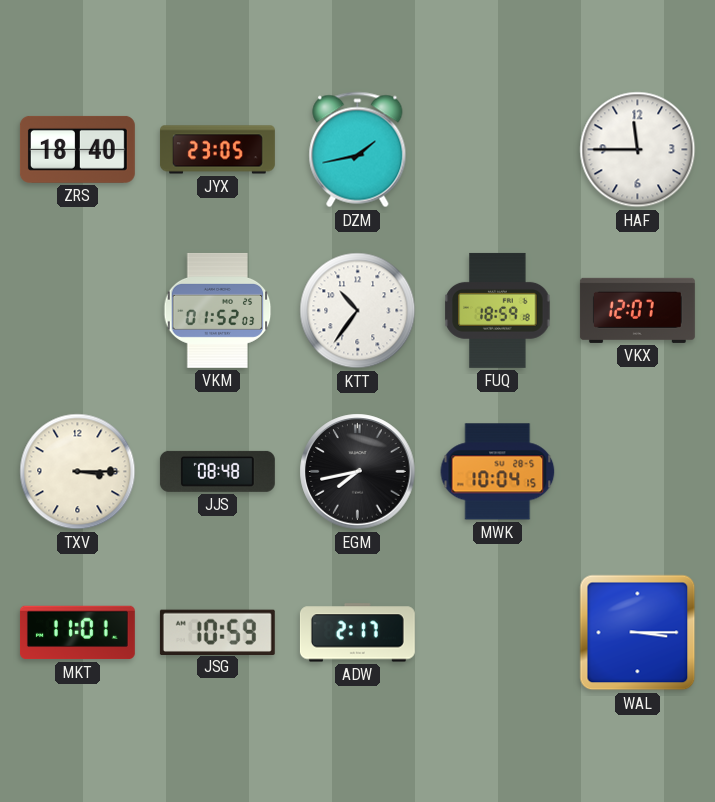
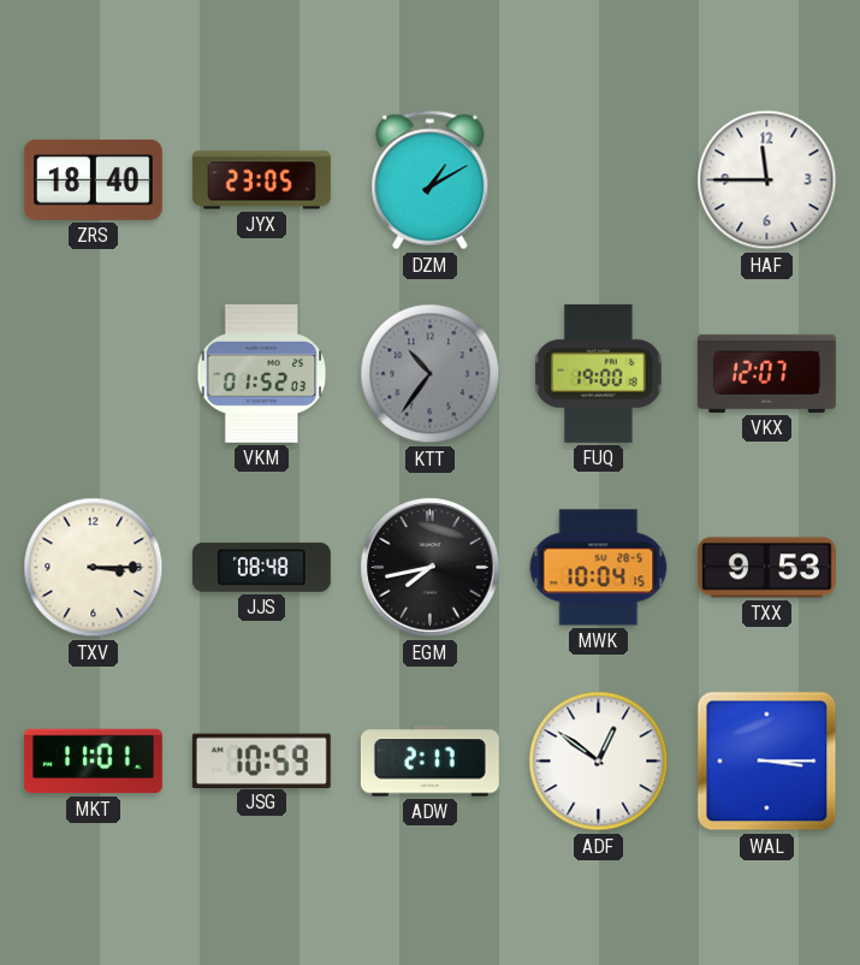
DZM: 1:43 -> 1:10 (431, 180)
KTT dial: white -> grey (431, 374)
FUQ: 18:59 -> 19:00 (599, 373)
TXX: none -> 9:53 (766, 568)
ADF: none -> 12:51 (599, 762)
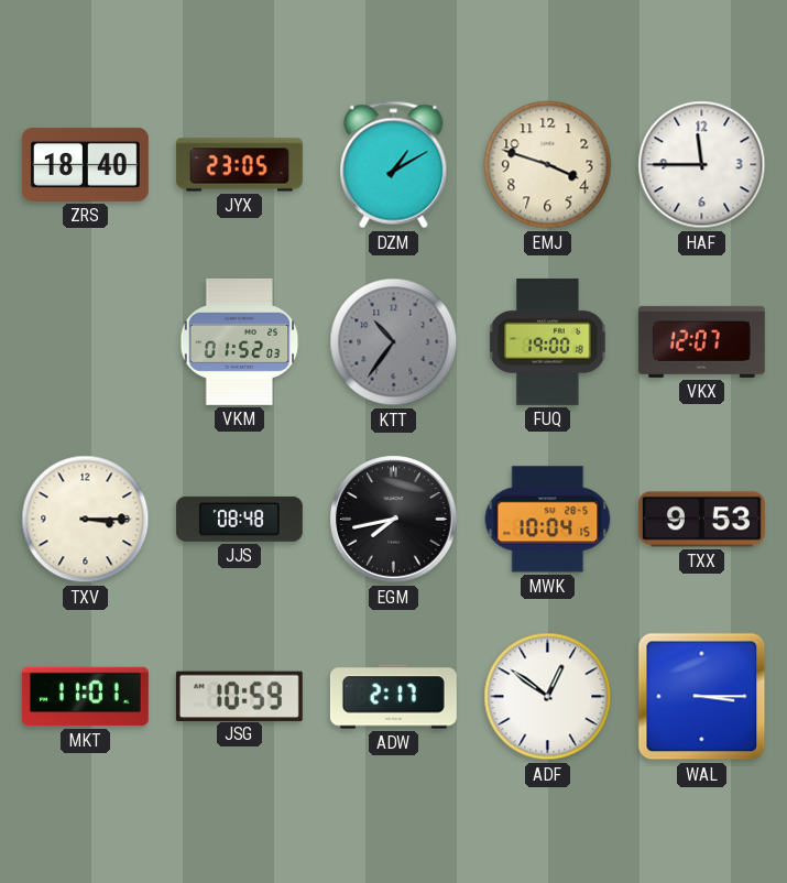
EMJ: none -> 3:48 (548, 165)
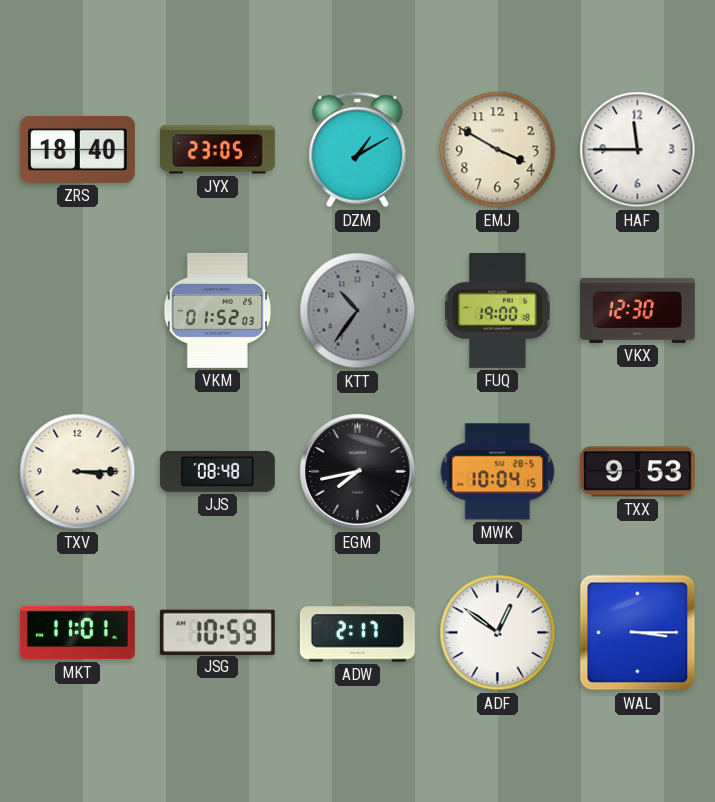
EMJ: 3:48 -> 3:50 (498, 150)
VKX: 12:07 -> 12:30 (637, 310)
